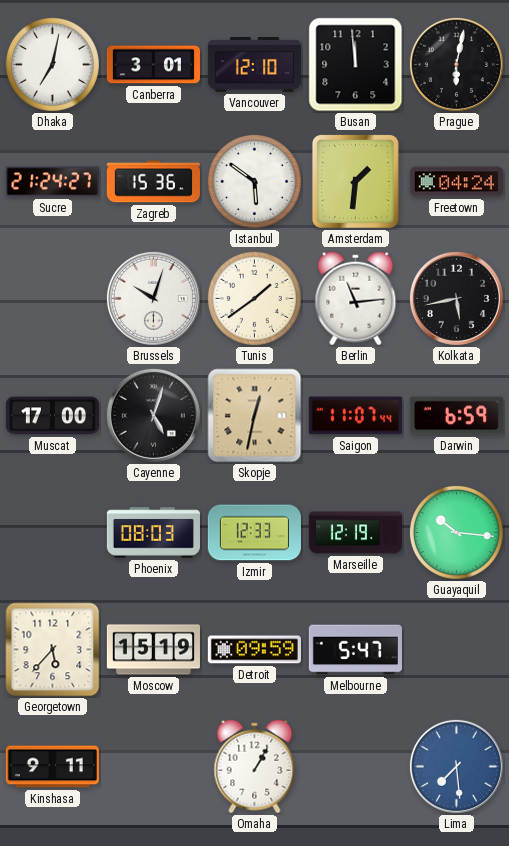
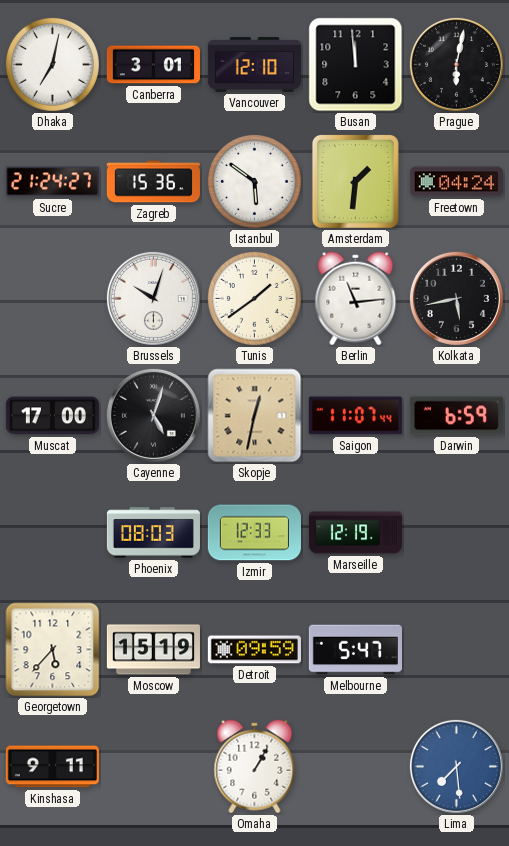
Guayaquil: 10:16 -> none (456, 532)
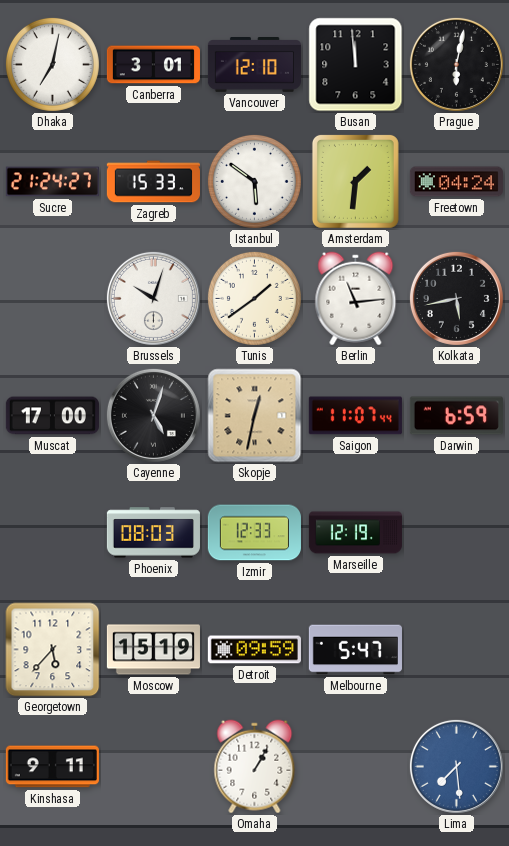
Zagreb: 15:36 -> 15:33 (153, 182)
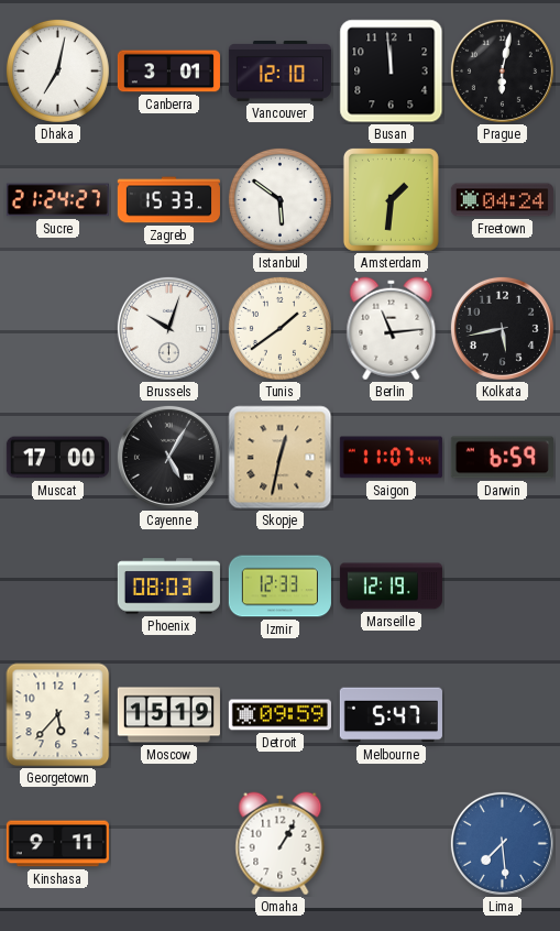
Cayenne: 5:03 -> 5:05 (168, 457)
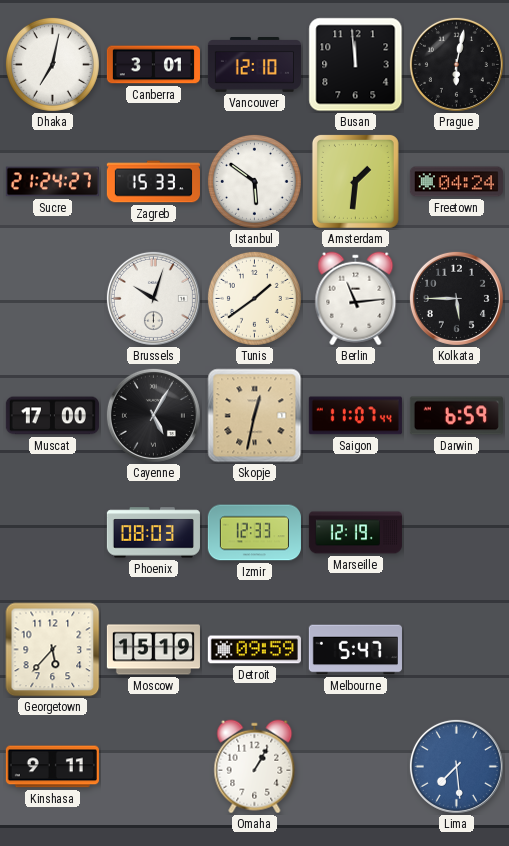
Kolkata: 5:43 -> 5:45 (456, 298)
